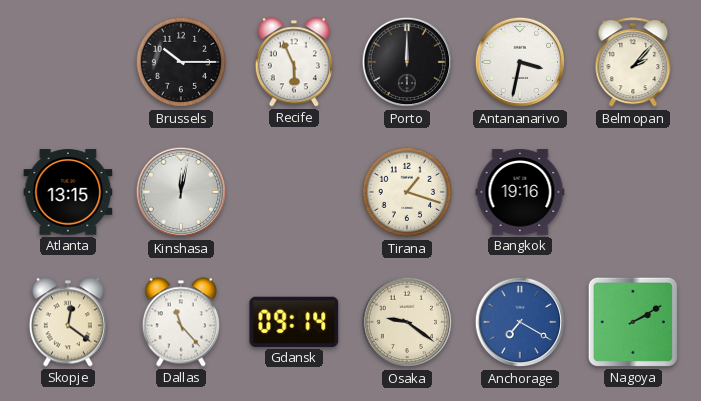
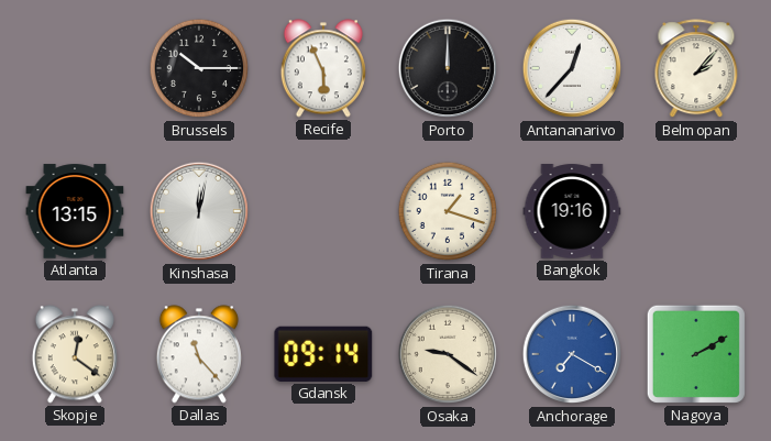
Antananarivo: 3:32 -> 12:37 (572, 68)
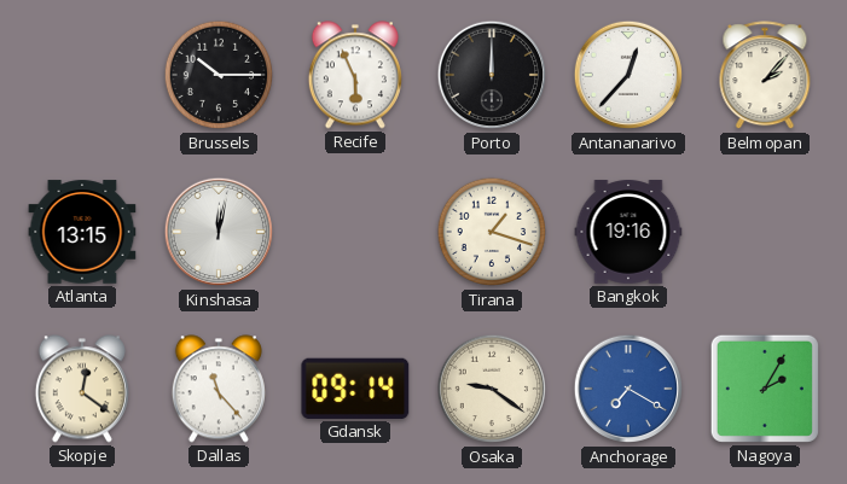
Nagoya: 2:10 -> 2:05 (765, 389)
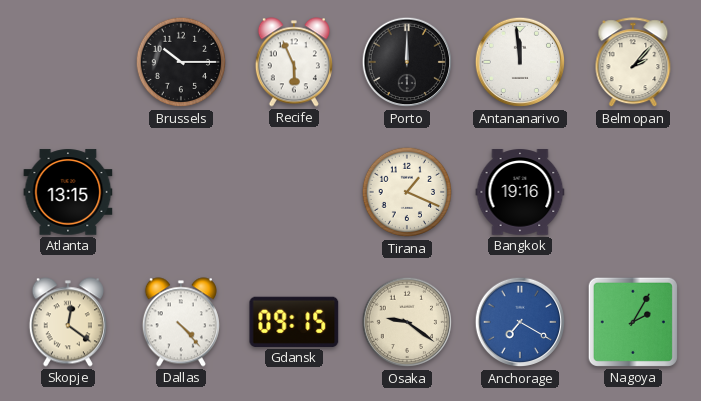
Antananarivo: 12:37 -> 11:59 (520, 62)
Kinshasa: 12:02 -> none (219, 232)
Tirana: 1:18 -> 1:19 (407, 192)
Dallas: 11:23 -> 4:23 (181, 322)
Gdansk: 09:14 -> 09:15 (294, 322)
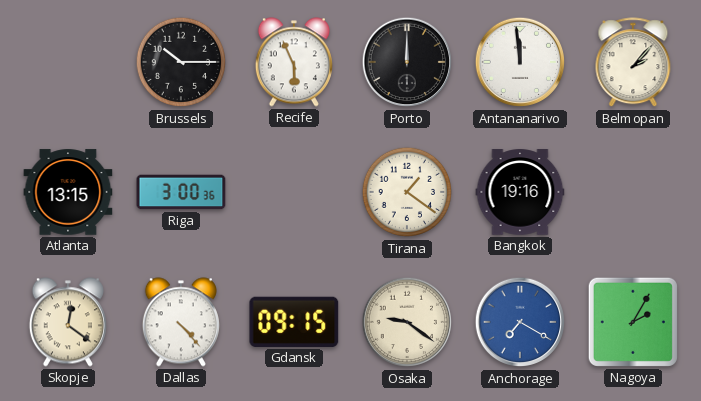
Riga: none -> 3:00 (181, 192)
Tirana: 1:19 -> 1:21 (407, 192)
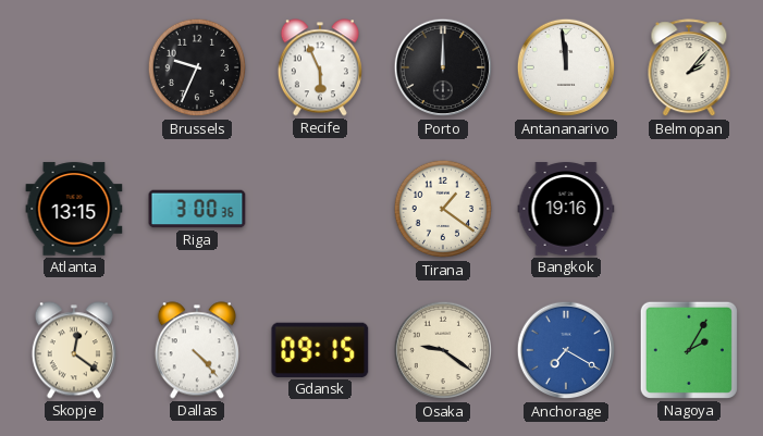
Brussels: 10:15 -> 9:34 (197, 67)
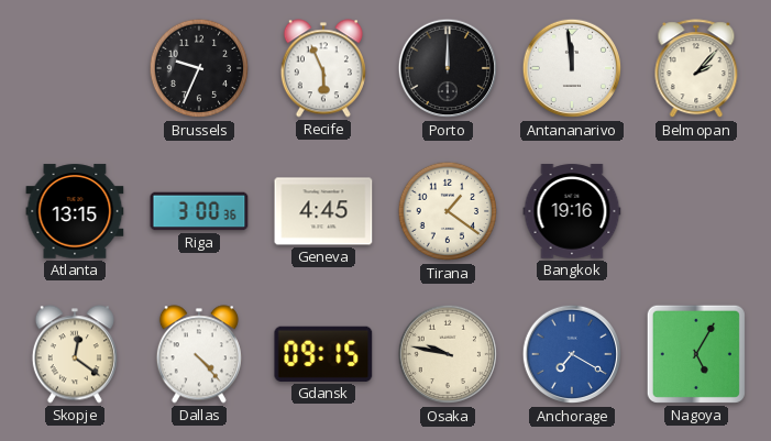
Geneva: none -> 4:45 (323, 211)
Osaka: 9:21 -> 9:47 (448, 354)
Nagoya: 2:05 -> 5:05 (696, 354)
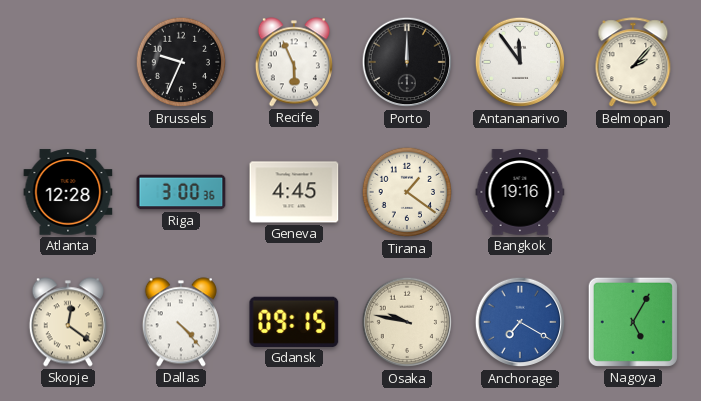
Antananarivo: 11:59 -> 11:54 (520, 62)
Atlanta: 13:15 -> 12:28 (68, 192)
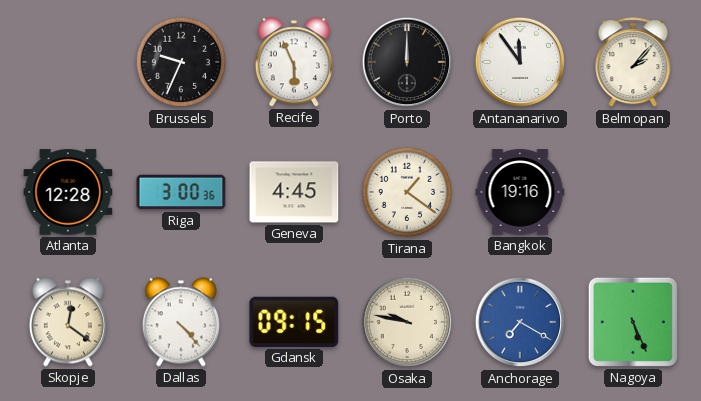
Nagoya: 5:05 -> 5:26 (633, 322)
